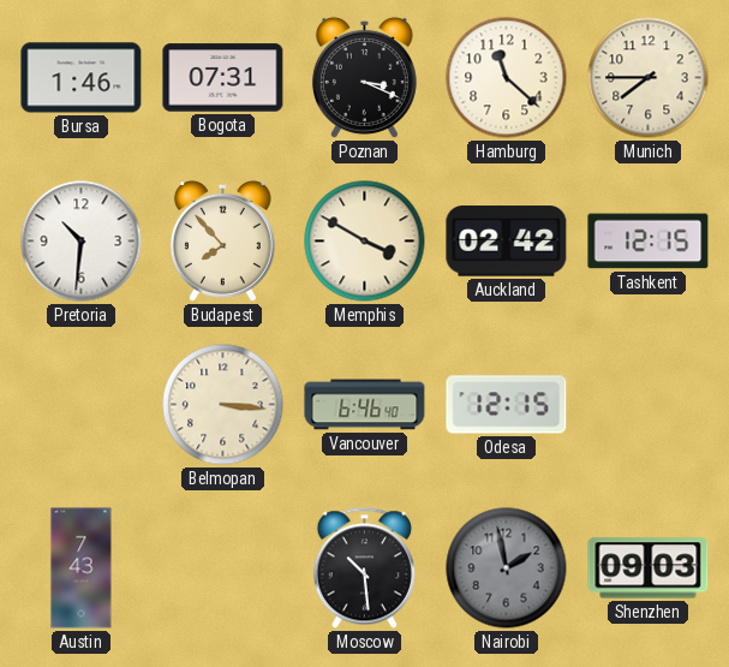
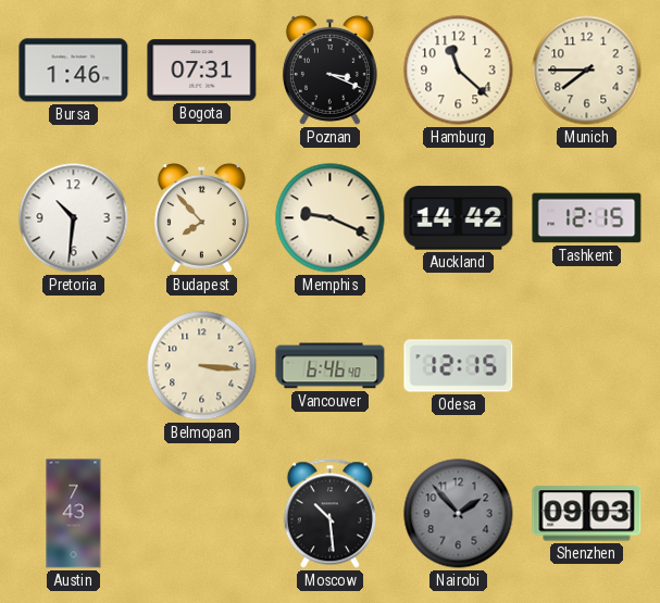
Memphis: 3:50 -> 9:19 (331, 218)
Auckland: 02:42 -> 14:42 (459, 218)
Nairobi: 1:58 -> 1:53 (459, 514)
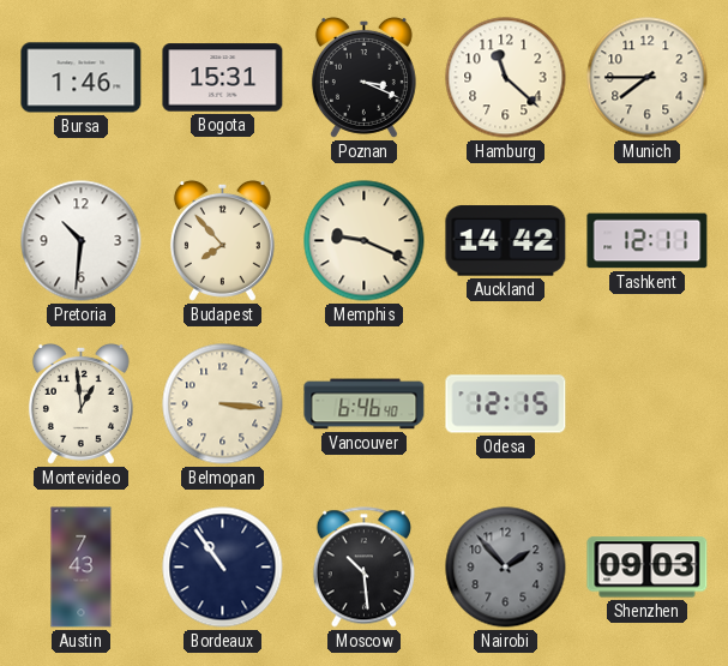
Bogota: 07:31 -> 15:31 (223, 78)
Tashkent: 12:15 -> 12:11 (648, 241)
Montevideo: none -> 12:59 (80, 403)
Bordeaux: none -> 10:54 (223, 568)
